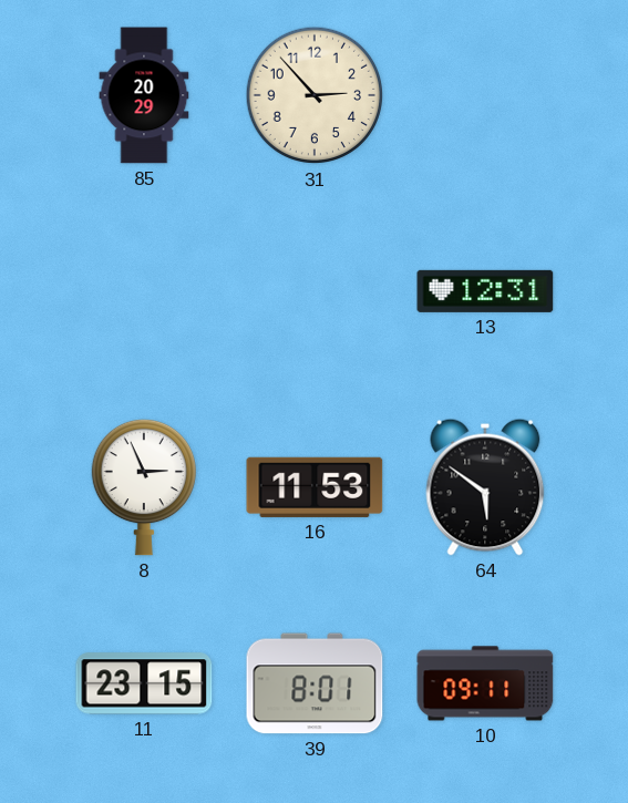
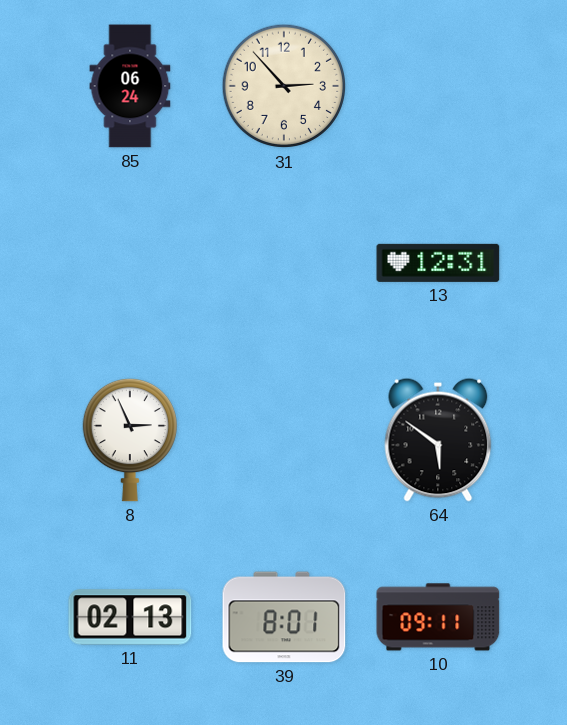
85: 20:29 -> 06:24 (130, 86)
16: 11:53 -> none (315, 487)
11: 23:15 -> 02:13 (130, 617)
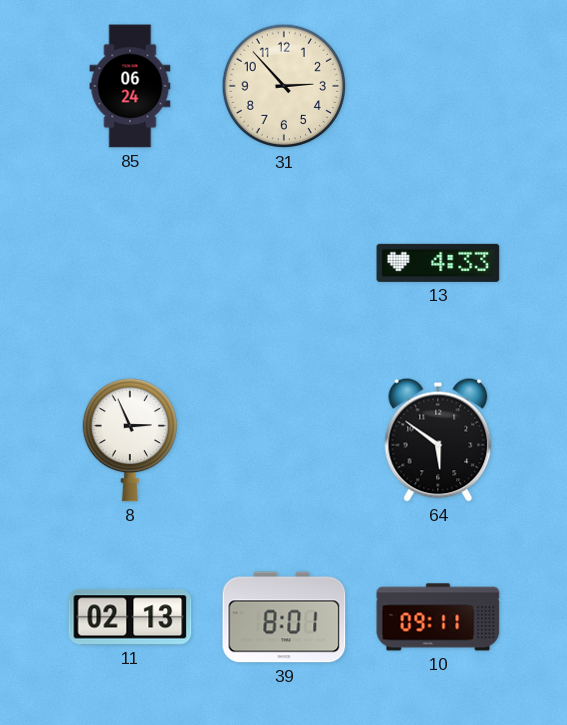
13: 12:31 -> 4:33 (438, 263)
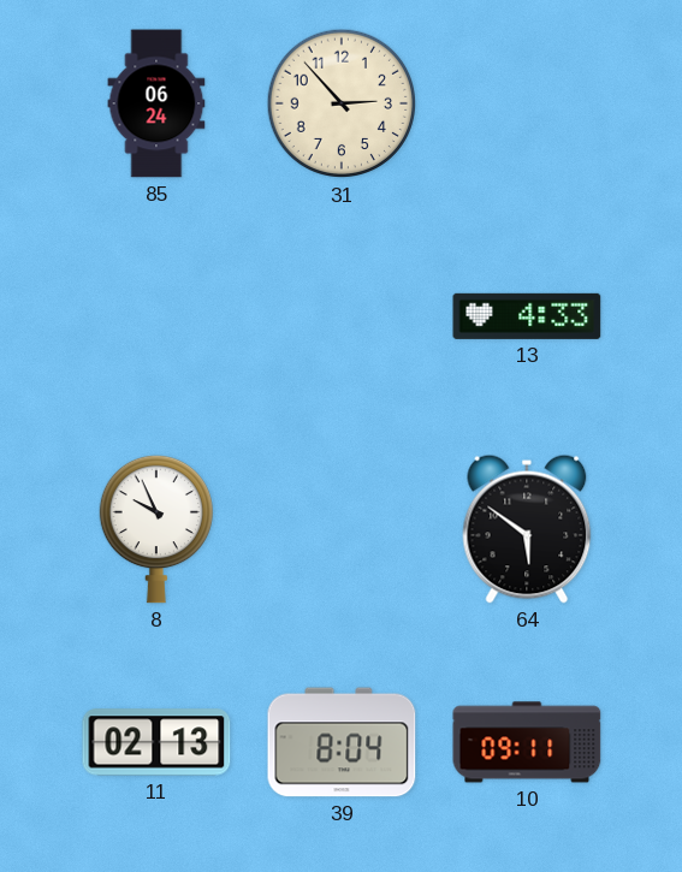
8: 2:56 -> 9:56 (156, 529)
39: 8:01 -> 8:04 (342, 742)
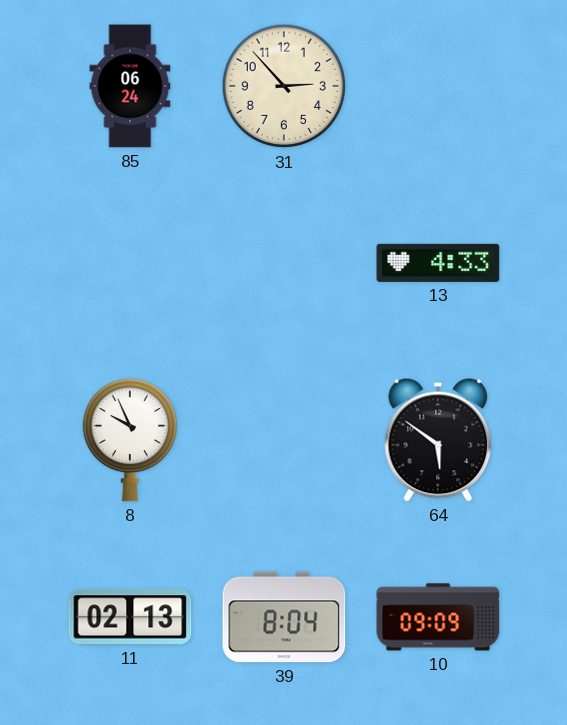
10: 09:11 -> 09:09 (438, 617)
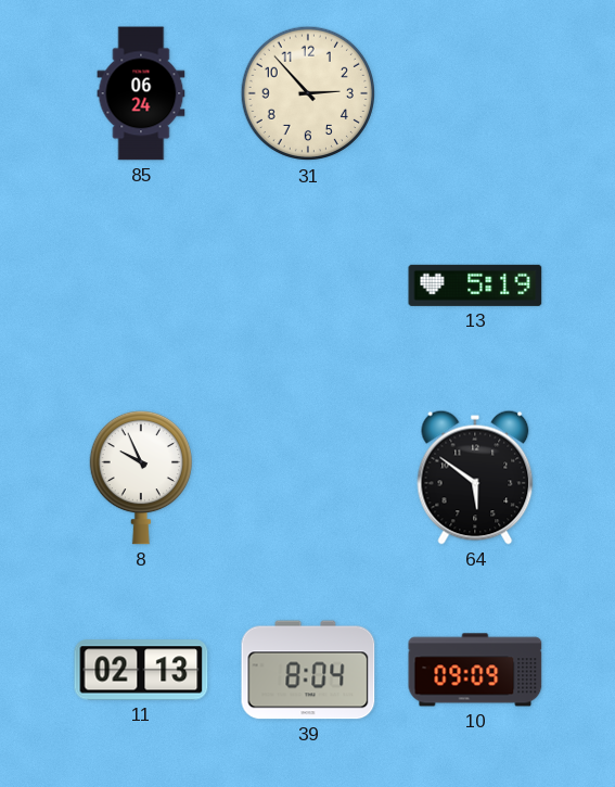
13: 4:33 -> 5:19 (475, 285)
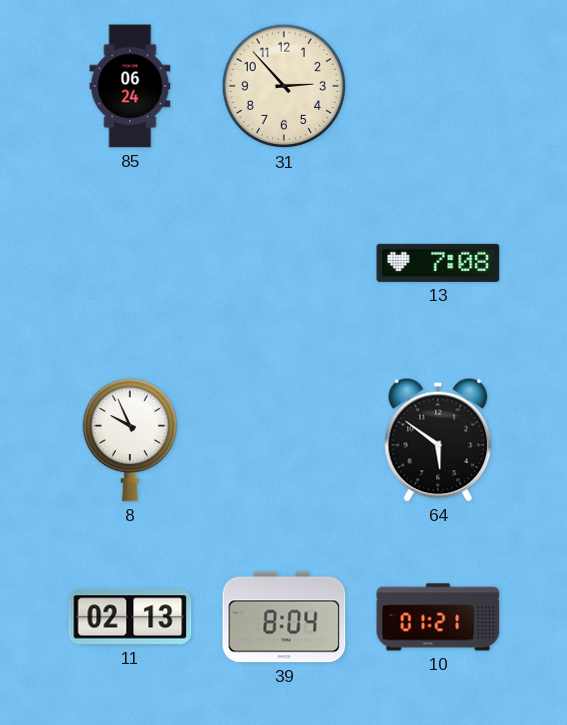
13: 5:19 -> 7:08 (438, 263)
10: 09:09 -> 01:21 (438, 617)
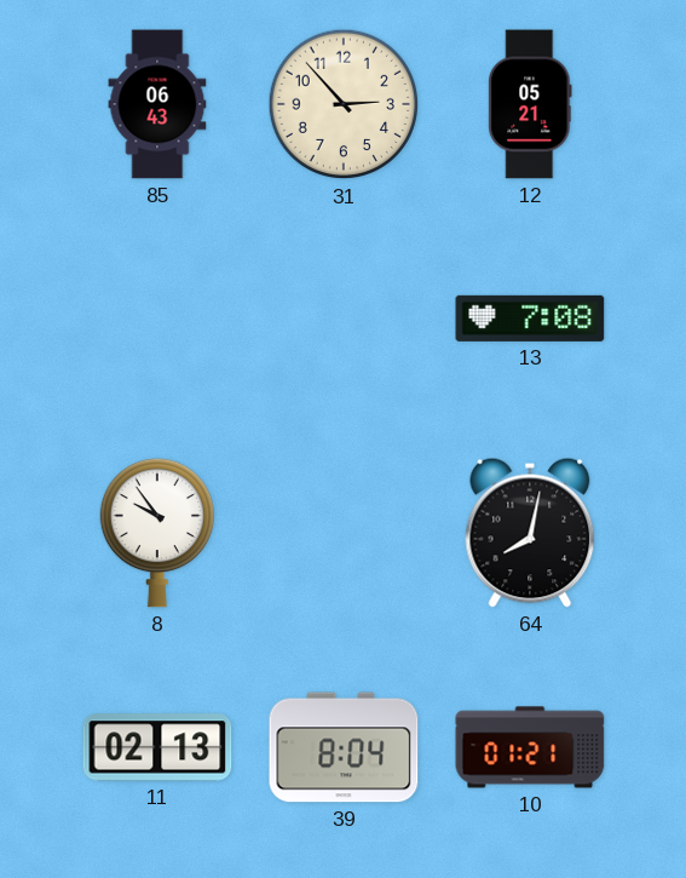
85: 06:24 -> 06:43 (157, 104)
12: none -> 05:21 (530, 104)
8: 9:56 -> 9:54 (157, 533)
64: 5:51 -> 8:02 (530, 533)
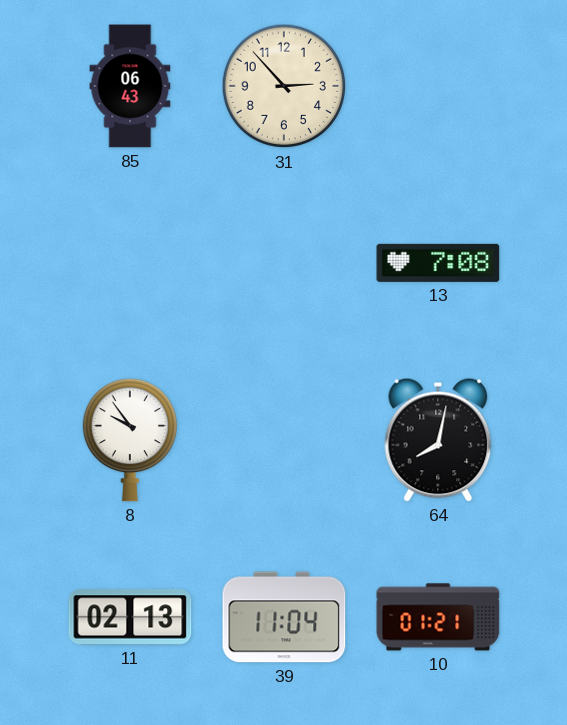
12: 05:21 -> none (530, 104)
39: 8:04 -> 11:04 (284, 617)
